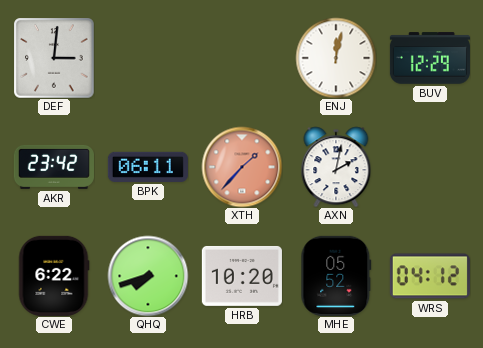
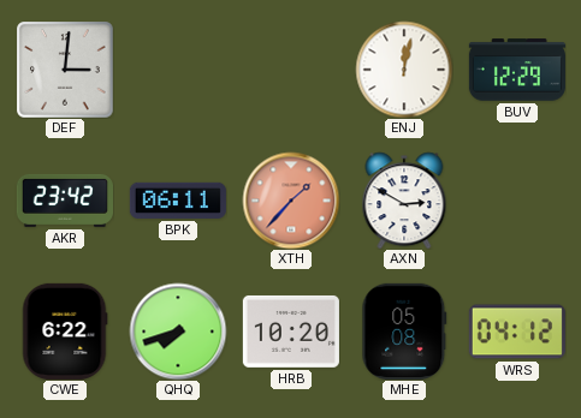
AXN: 2:02 -> 2:50 (404, 201)
MHE: 05:52 -> 05:08 (404, 332)
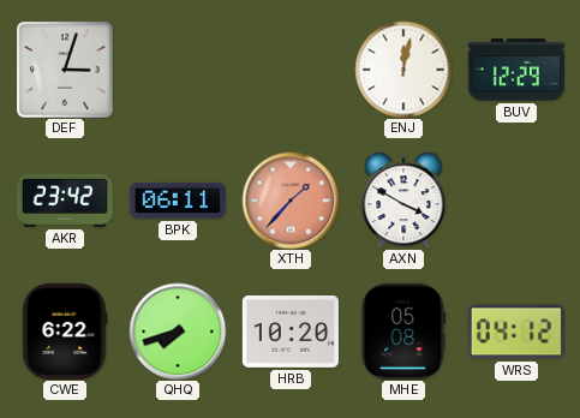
DEF: 3:01 -> 3:03 (65, 70)
AXN: 2:50 -> 3:50 (403, 201)
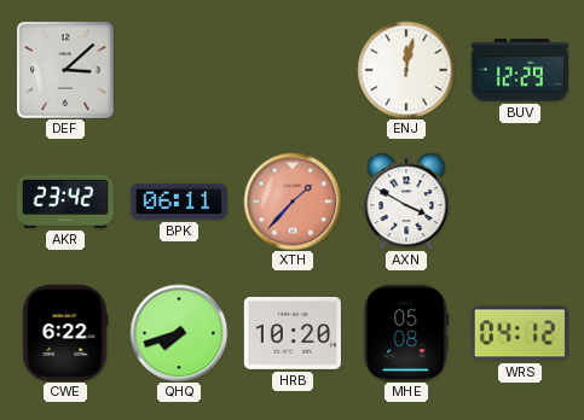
DEF: 3:03 -> 3:08 (65, 70)
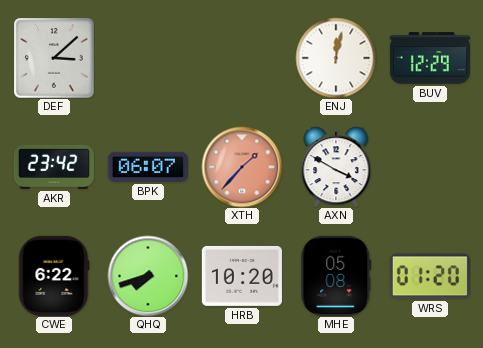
BPK: 06:11 -> 06:07 (148, 167)
WRS: 04:12 -> 01:20 (430, 276)
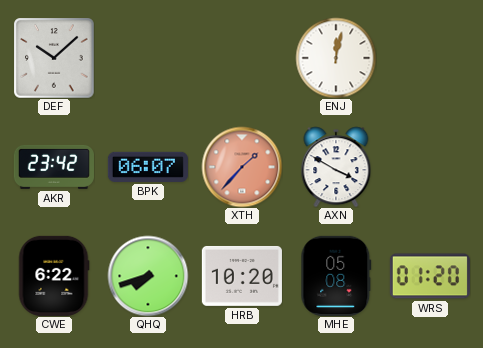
DEF: 3:08 -> 10:08 (54, 58)
BUV: 12:29 -> none (430, 58)
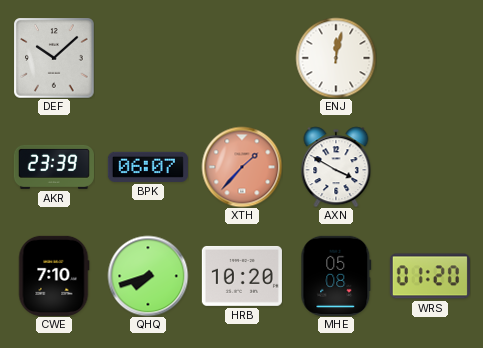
AKR: 23:42 -> 23:39 (54, 167)
CWE: 6:22 -> 7:10 (54, 276)
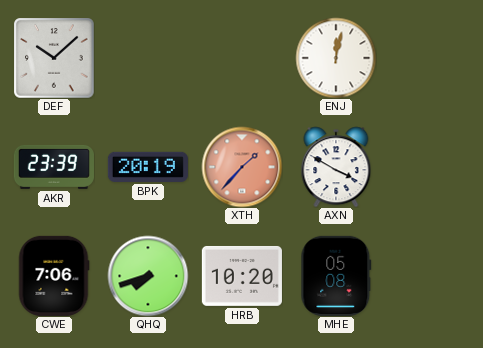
BPK: 06:07 -> 20:19 (148, 167)
CWE: 7:10 -> 7:06 (54, 276)
WRS: 01:20 -> none (430, 276)
